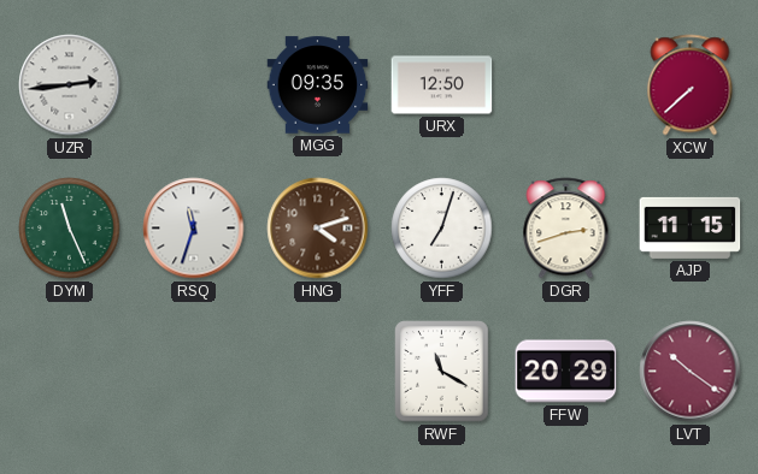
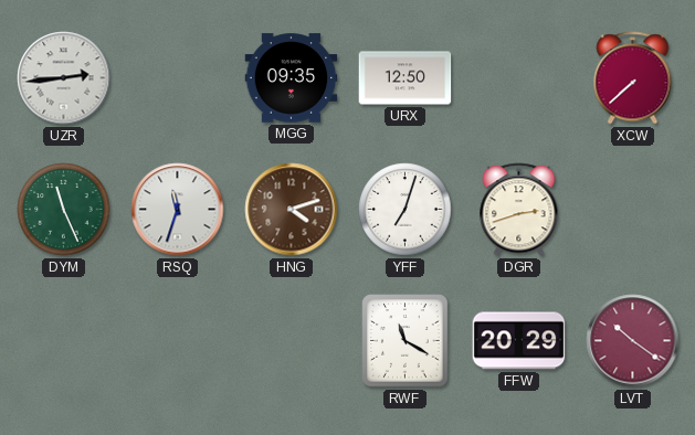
AJP: 11:15 -> none (691, 227)
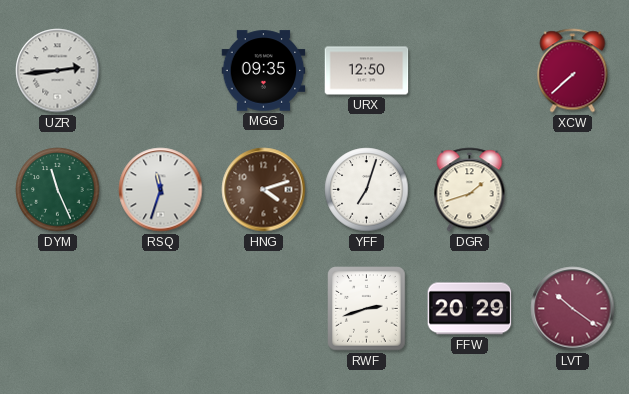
DGR: 2:42 -> 1:42 (470, 190)
RWF: 11:20 -> 2:42 (367, 309)
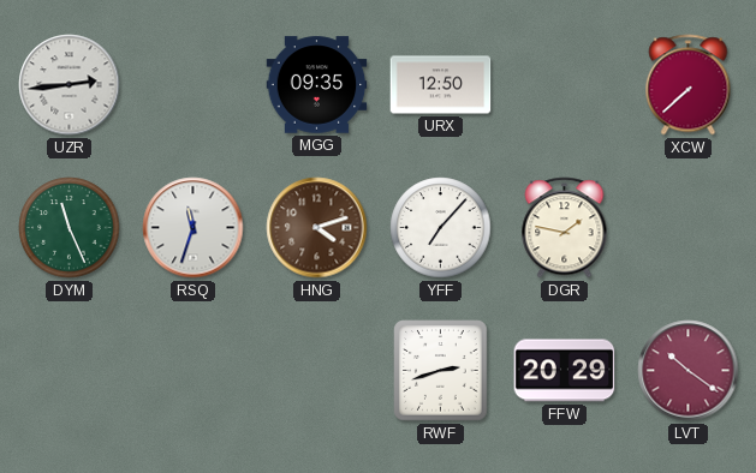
YFF: 7:03 -> 7:07 (441, 228)
DGR: 1:42 -> 1:47 (565, 228)
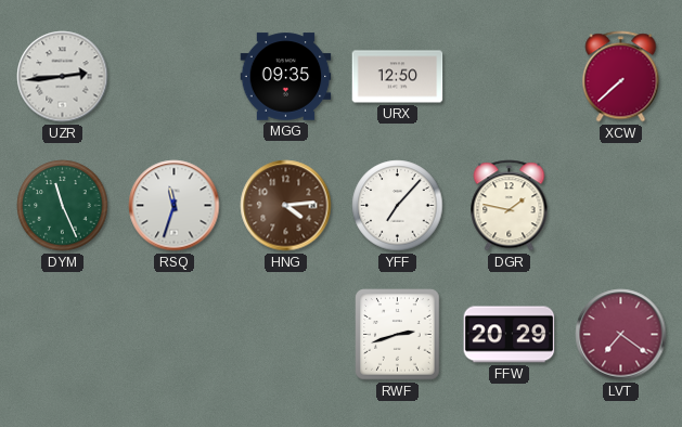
HNG: 4:12 -> 4:14 (286, 206)
LVT: 10:21 -> 7:21 (621, 335)
